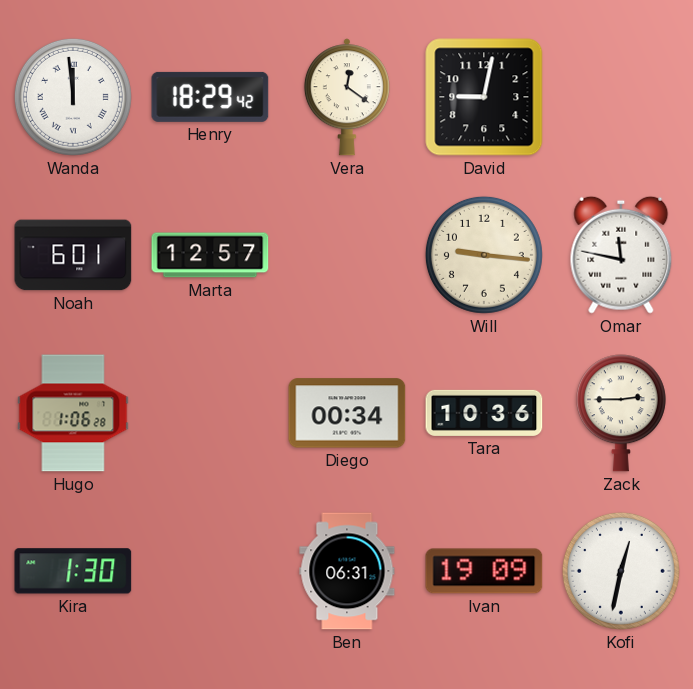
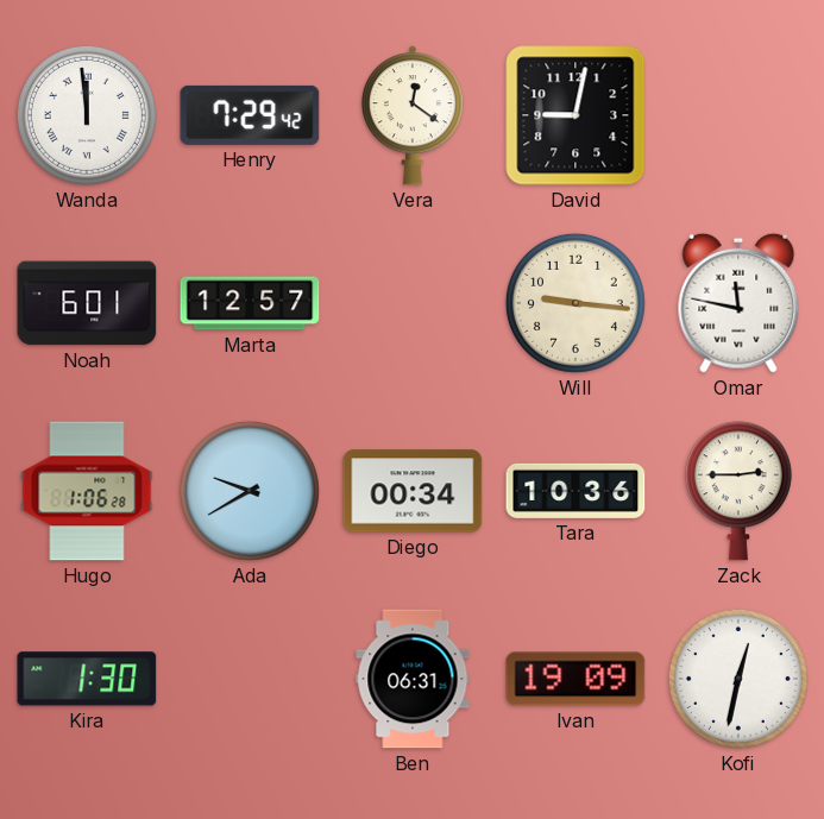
Henry: 18:29 -> 7:29 (250, 115)
Ada: none -> 9:40 (250, 491)
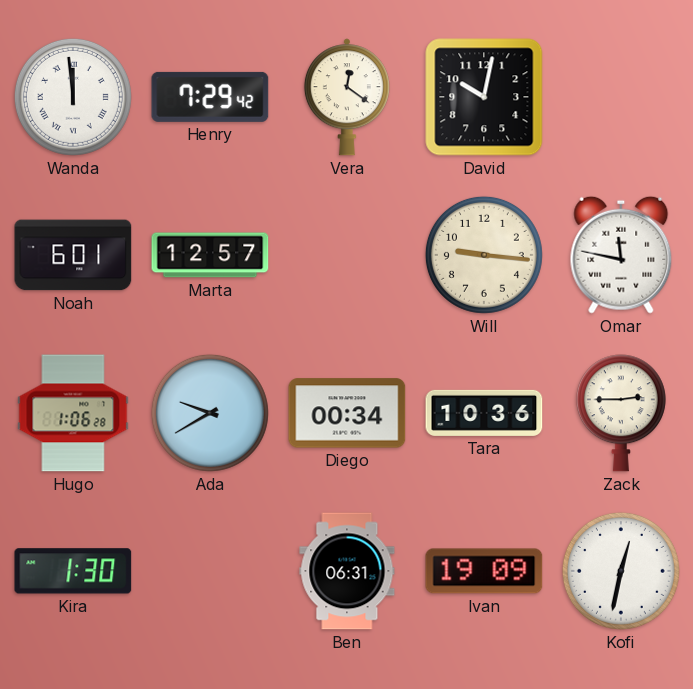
David: 9:02 -> 10:02 (484, 97)
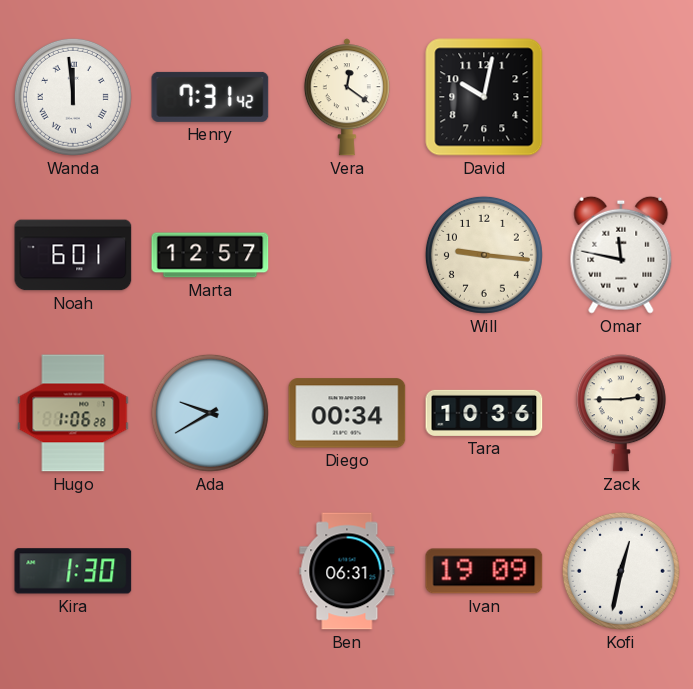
Henry: 7:29 -> 7:31 (210, 97)
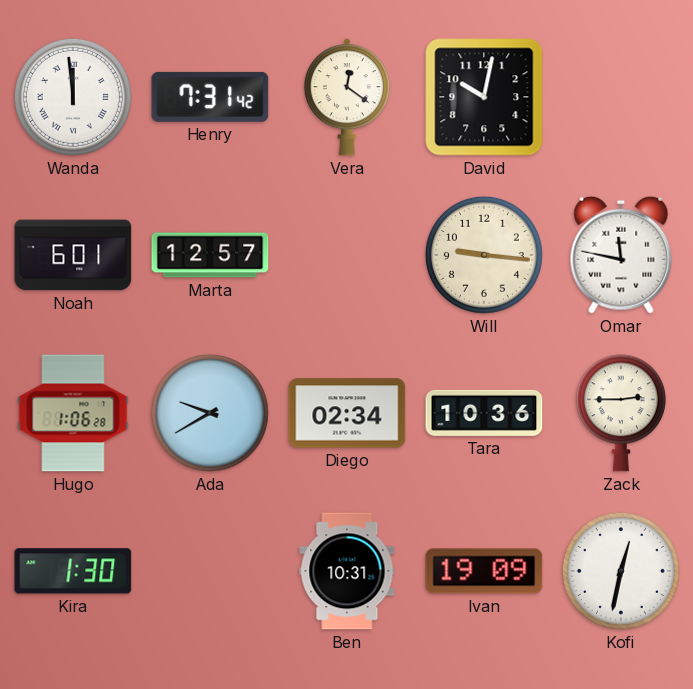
Diego: 00:34 -> 02:34 (347, 413)
Ben: 06:31 -> 10:31 (347, 571)
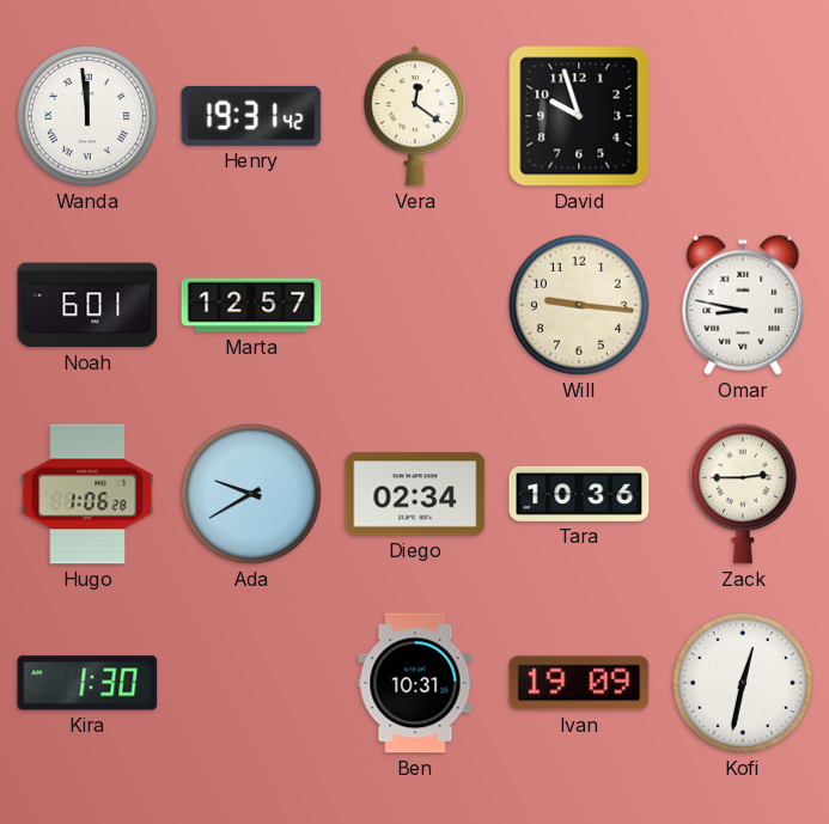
Henry: 7:31 -> 19:31 (251, 116)
David: 10:02 -> 9:57 (579, 116)
Omar: 11:47 -> 8:47 (743, 305)
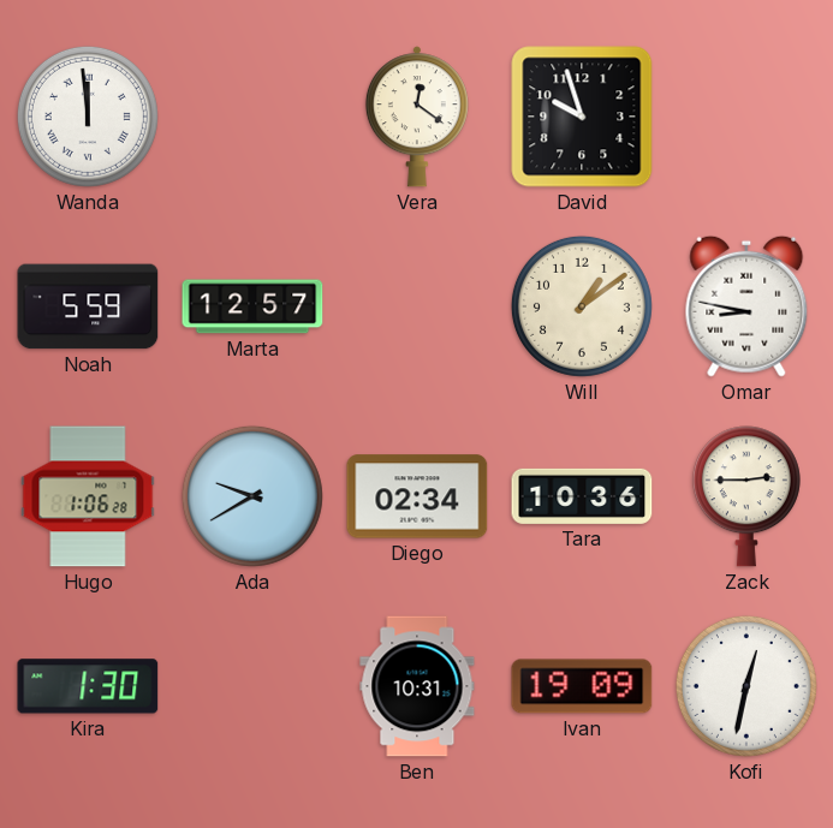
Henry: 19:31 -> none (251, 116)
Noah: 6:01 -> 5:59 (88, 306)
Will: 9:16 -> 1:09 (582, 306)
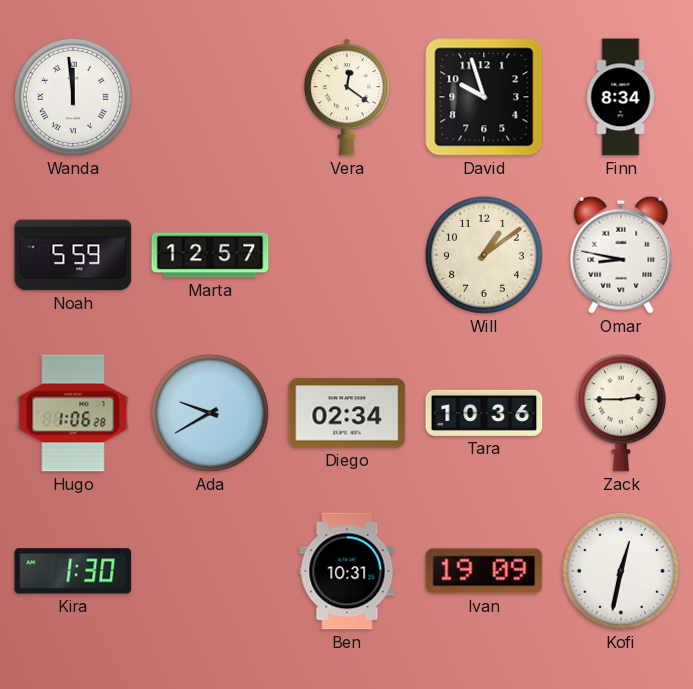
Finn: none -> 8:34 (621, 97)
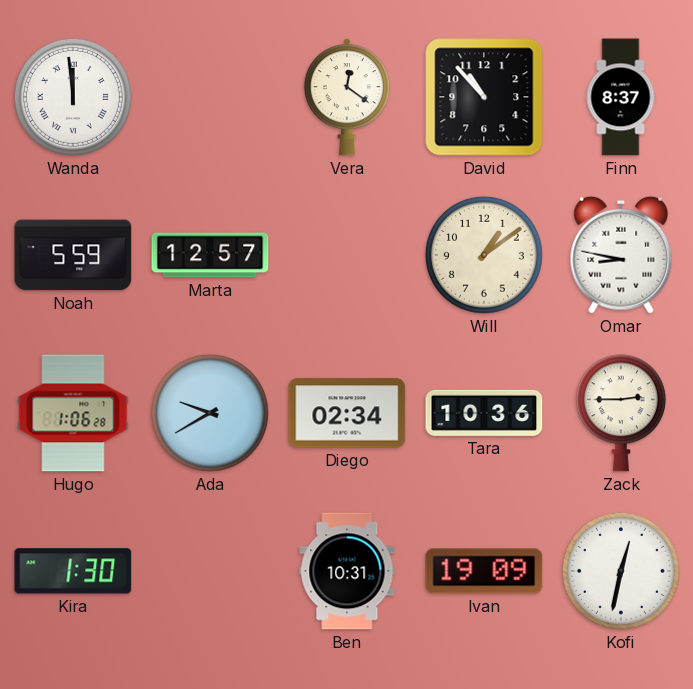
David: 9:57 -> 10:53 (484, 97)
Finn: 8:34 -> 8:37 (621, 97)
